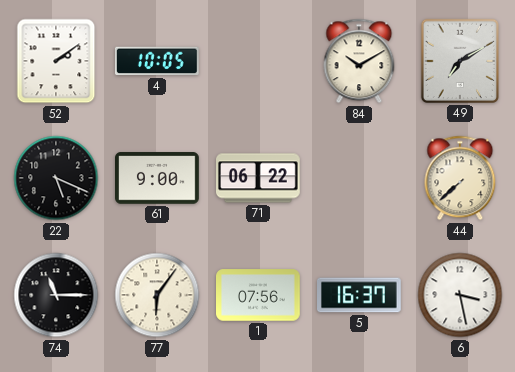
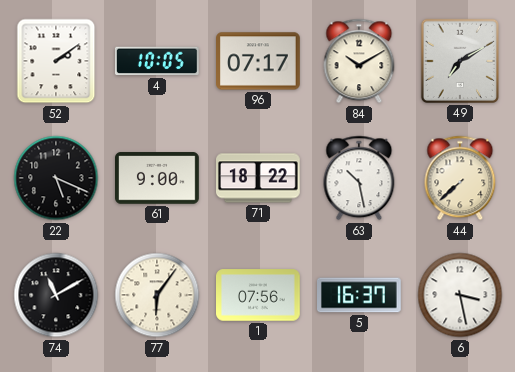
96: none -> 07:17 (259, 61)
71: 06:22 -> 18:22 (259, 178)
63: none -> 10:28 (359, 178)
74: 11:15 -> 11:10 (56, 295)
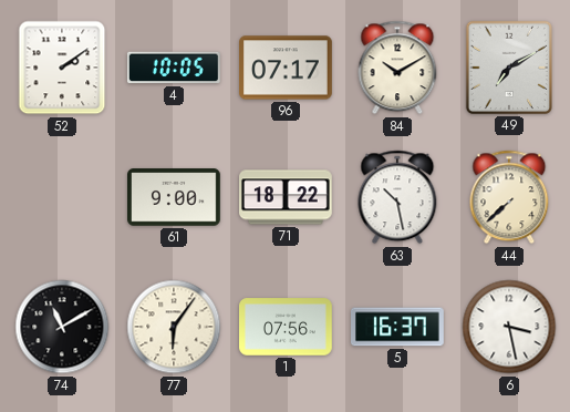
22: 5:19 -> none (56, 178)
